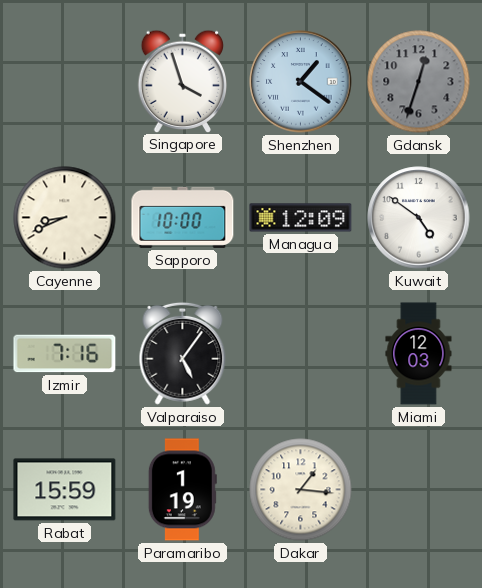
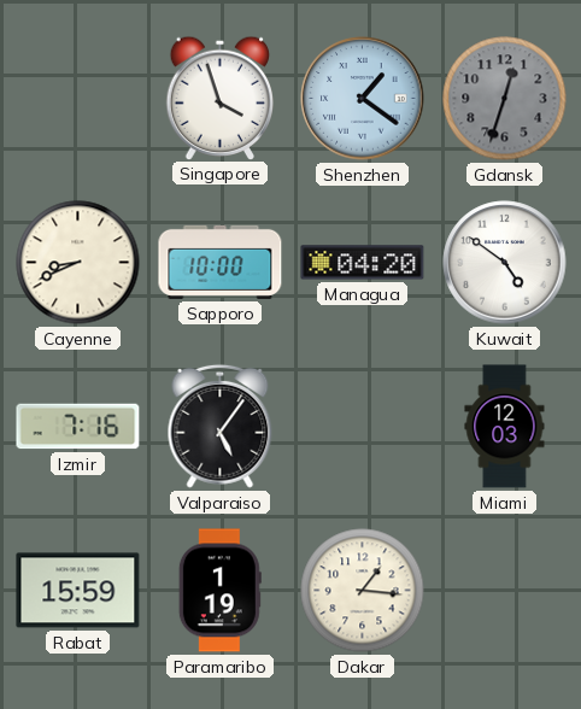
Managua: 12:09 -> 04:20 (363, 263)
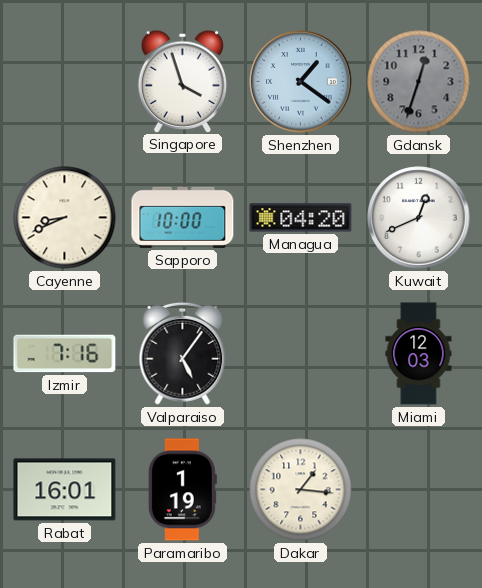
Kuwait: 4:51 -> 12:41 (419, 218)
Rabat: 15:59 -> 16:01 (65, 490)
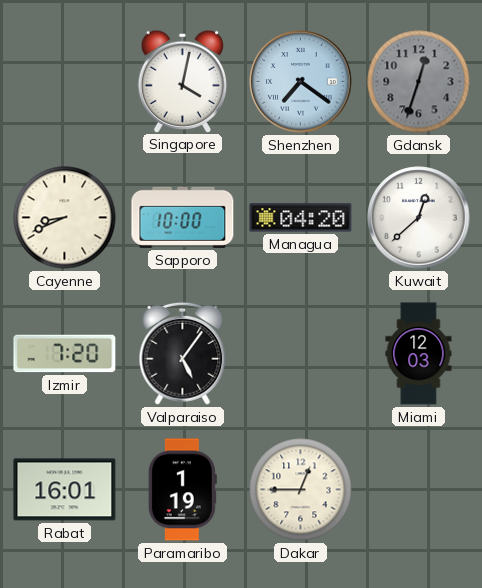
Singapore: 3:57 -> 4:02 (183, 81)
Shenzhen: 1:21 -> 7:21 (301, 82)
Kuwait: 12:41 -> 12:38 (419, 218)
Izmir: 7:16 -> 7:20 (65, 354)
Dakar: 1:16 -> 12:45 (301, 490)
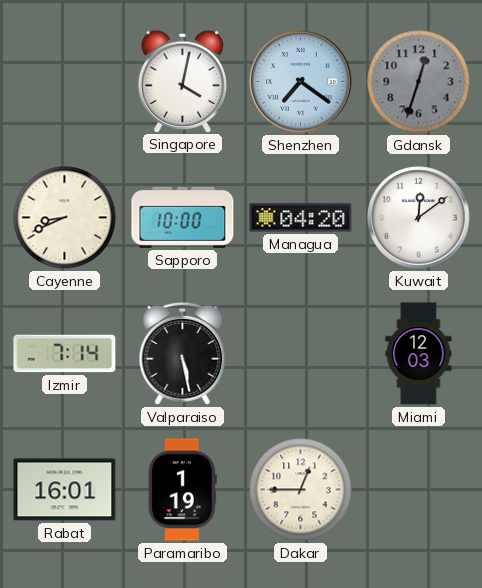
Kuwait: 12:38 -> 12:09 (419, 218)
Izmir: 7:20 -> 7:14 (65, 354)
Valparaiso: 5:06 -> 5:28 (183, 353)
